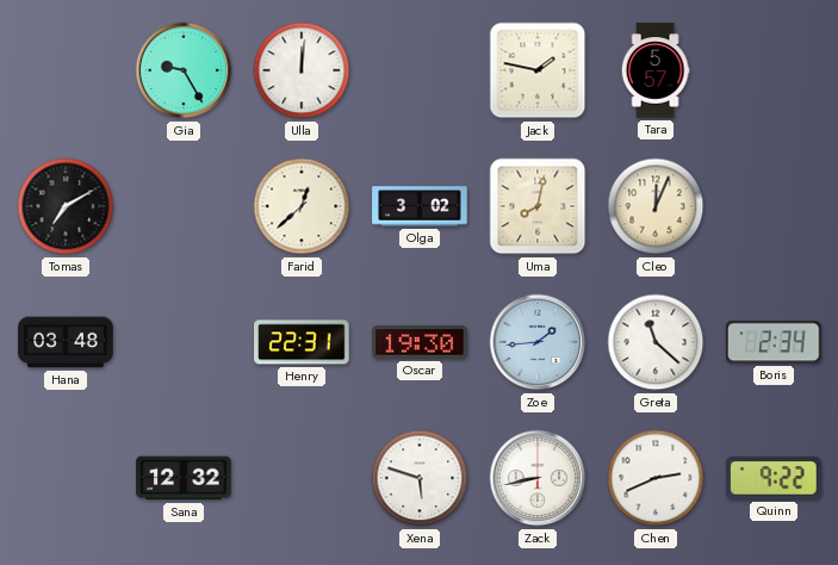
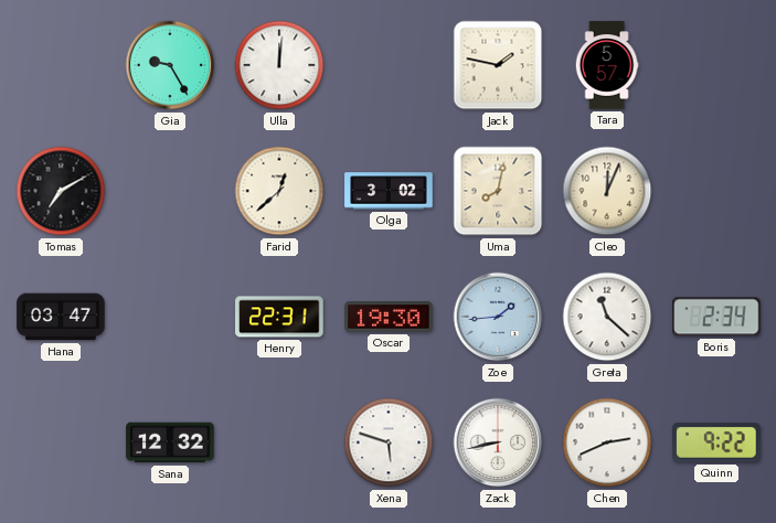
Hana: 03:48 -> 03:47 (61, 317)
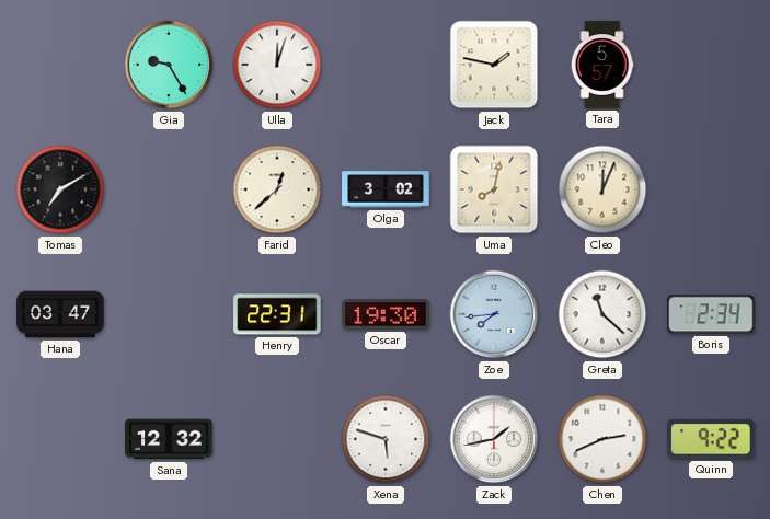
Ulla: 12:01 -> 12:03 (277, 65)
Zoe: 1:44 -> 7:44 (494, 314)
Zack: 8:43 -> 1:43 (494, 439)
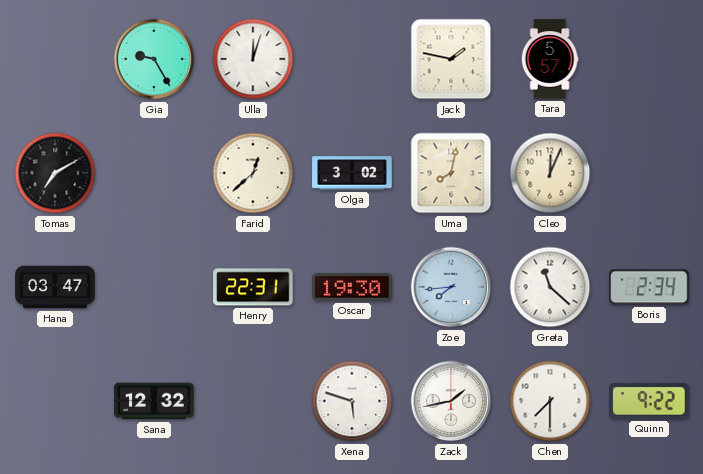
Chen: 2:41 -> 7:30 (550, 401)
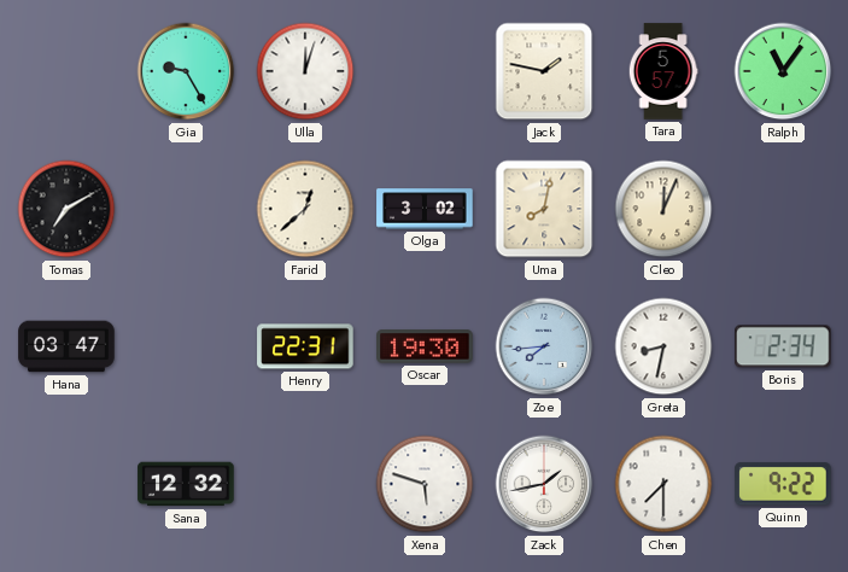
Ralph: none -> 11:06 (783, 71)
Greta: 11:22 -> 8:32 (663, 346)
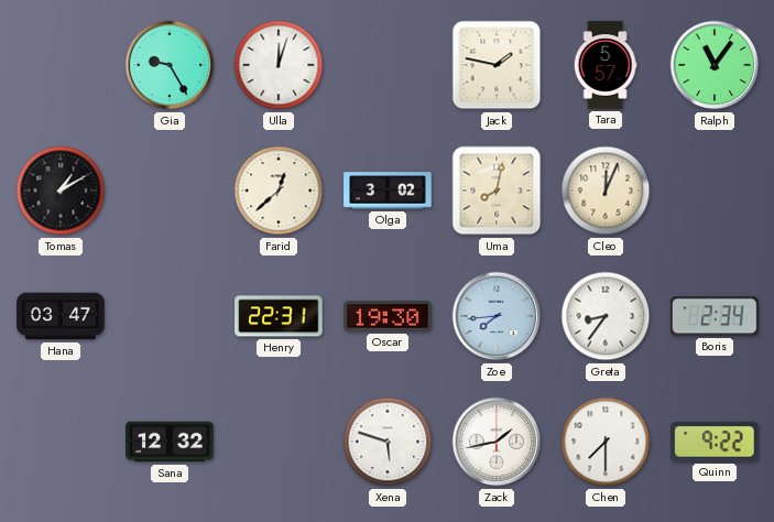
Tomas: 7:10 -> 1:10 (61, 191)
Greta: 8:32 -> 8:36 (606, 316)
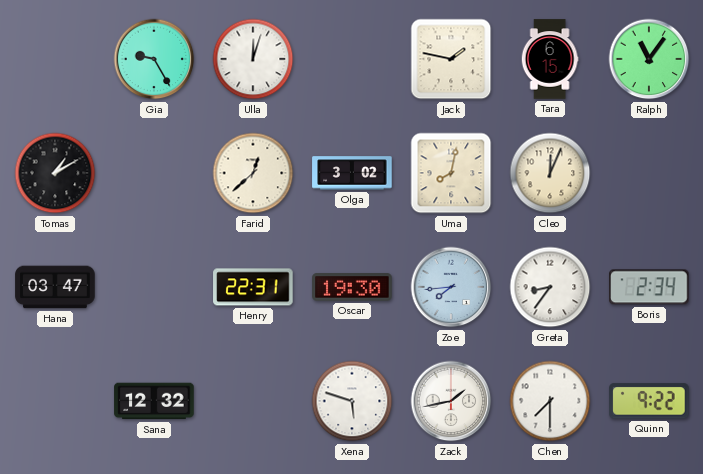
Tara: 5:57 -> 6:15 (550, 59)
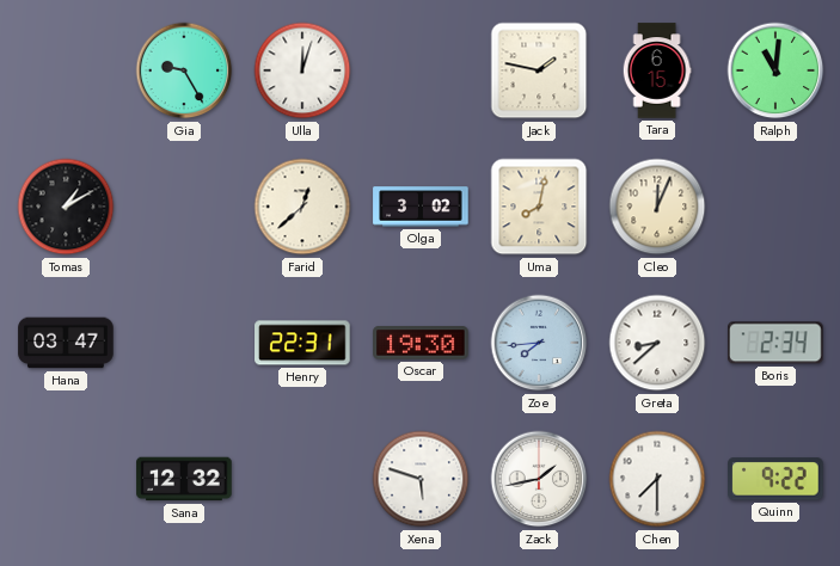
Ralph: 11:06 -> 11:01 (775, 70)
Greta: 8:36 -> 8:38 (657, 343)
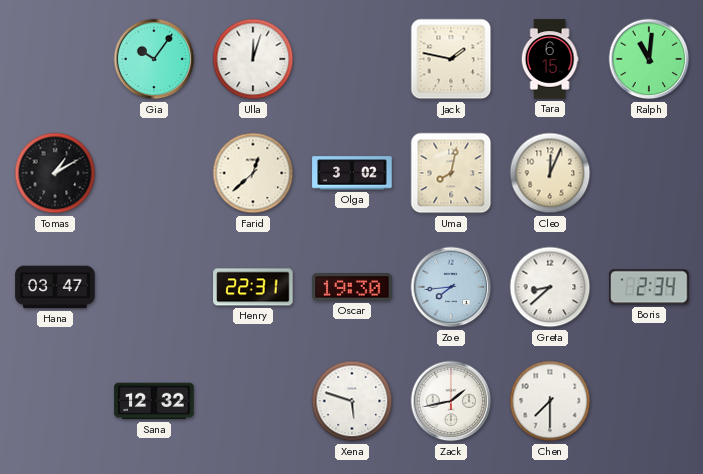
Gia: 9:25 -> 10:06 (154, 59)
Quinn: 9:22 -> none (775, 479)
